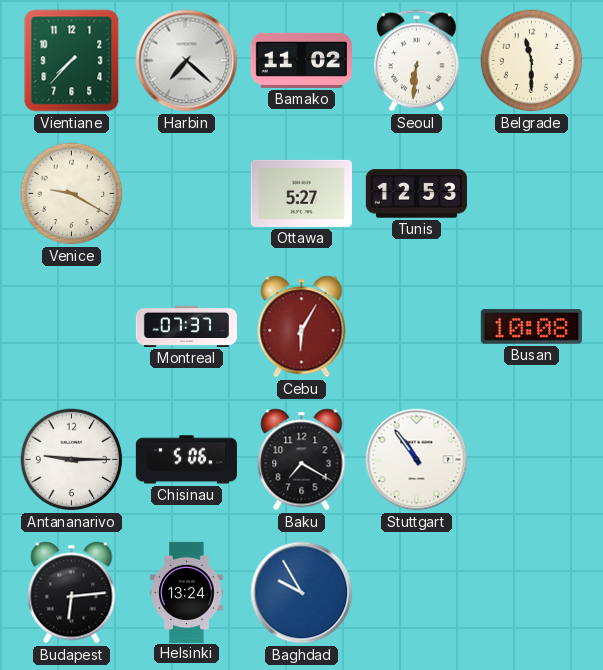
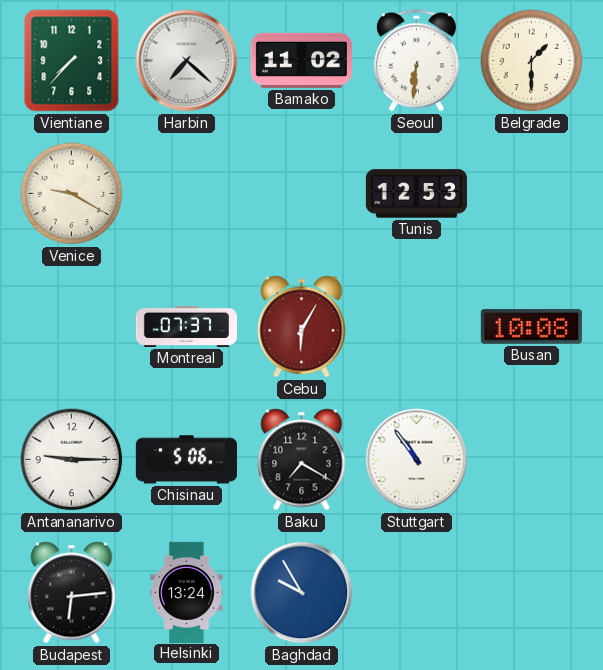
Belgrade: 11:30 -> 1:30 (532, 61)
Ottawa: 5:27 -> none (301, 193)
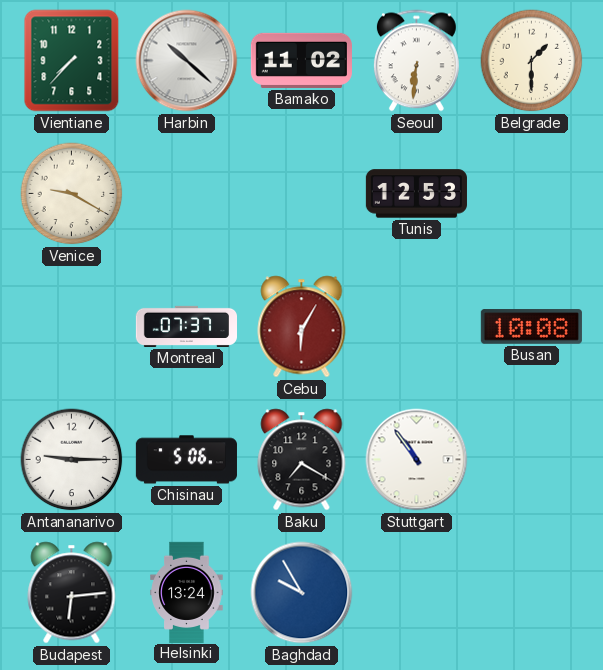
Harbin: 7:22 -> 10:22 (187, 61)
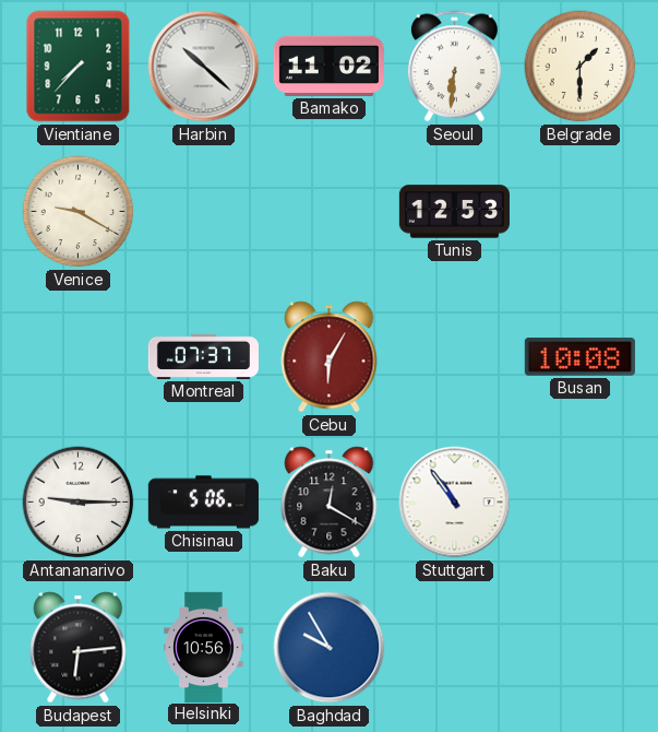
Baku: 7:20 -> 12:20 (330, 503)
Helsinki: 13:24 -> 10:56 (204, 647)
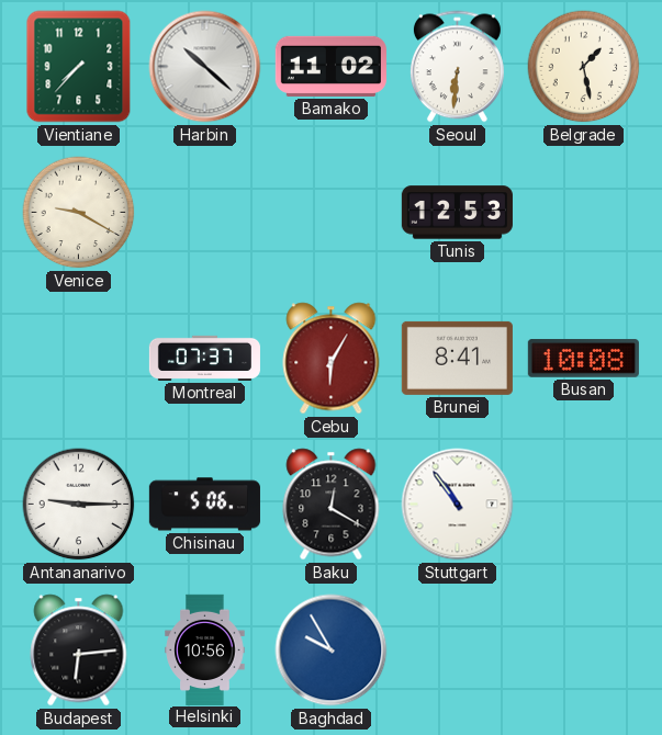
Belgrade: 1:30 -> 1:28 (584, 67)
Brunei: none -> 8:41 (457, 358)
